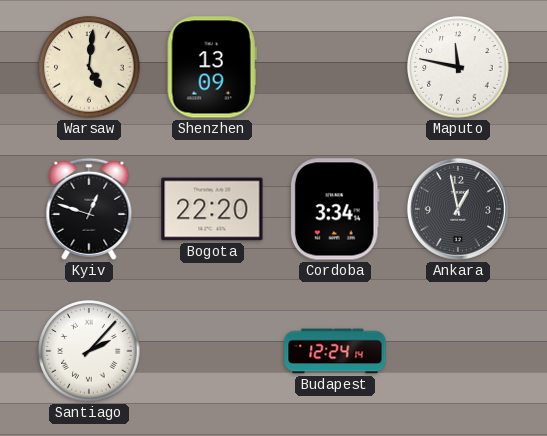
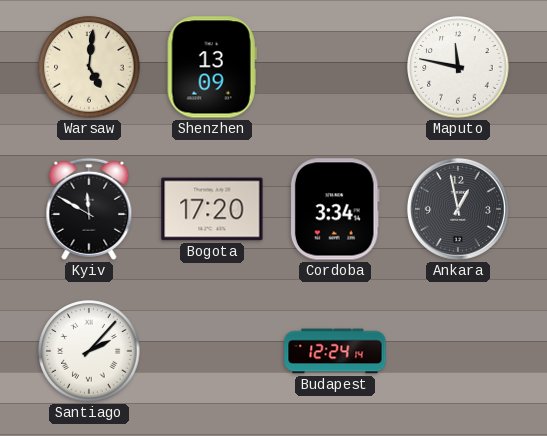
Kyiv: 12:48 -> 11:50 (89, 209)
Bogota: 22:20 -> 17:20 (212, 209)
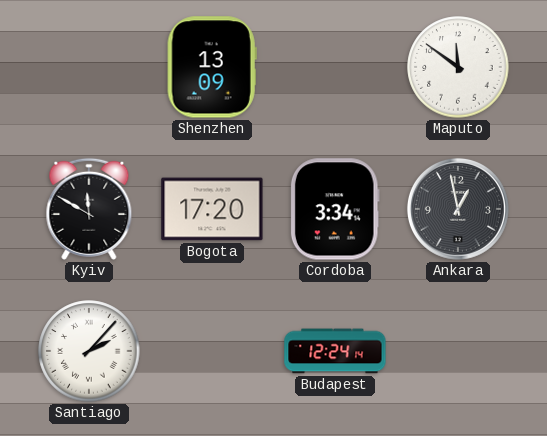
Warsaw: 5:01 -> none (89, 67)
Maputo: 11:47 -> 11:51 (458, 67)
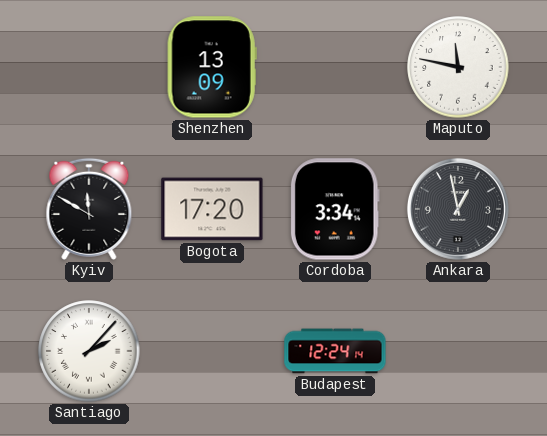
Maputo: 11:51 -> 11:47 (458, 67)
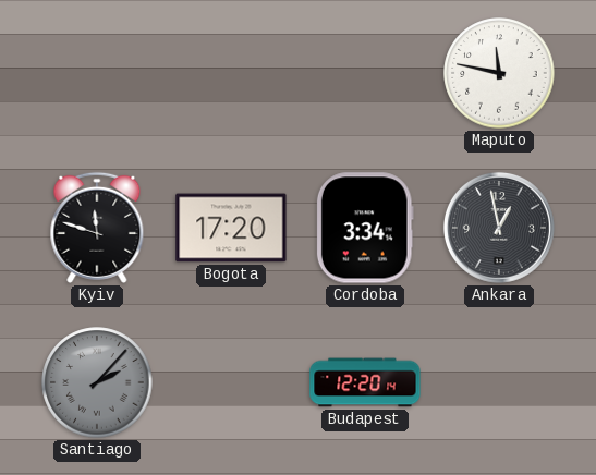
Shenzhen: 13:09 -> none (212, 67)
Kyiv: 11:50 -> 11:48 (97, 228)
Santiago dial: white -> grey (97, 382)
Budapest: 12:24 -> 12:20 (365, 382)
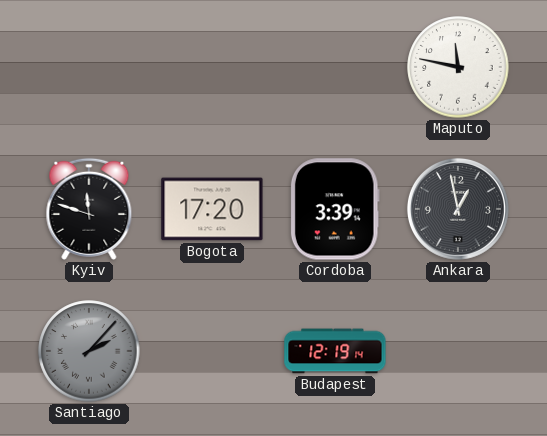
Cordoba: 3:34 -> 3:39 (335, 209)
Budapest: 12:20 -> 12:19 (335, 351)
